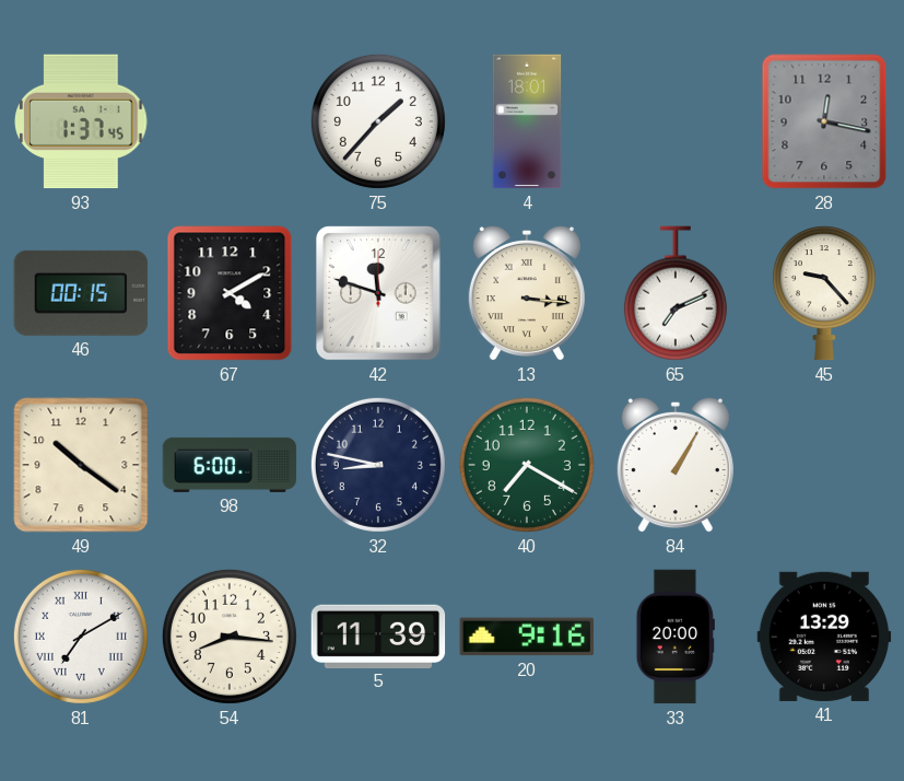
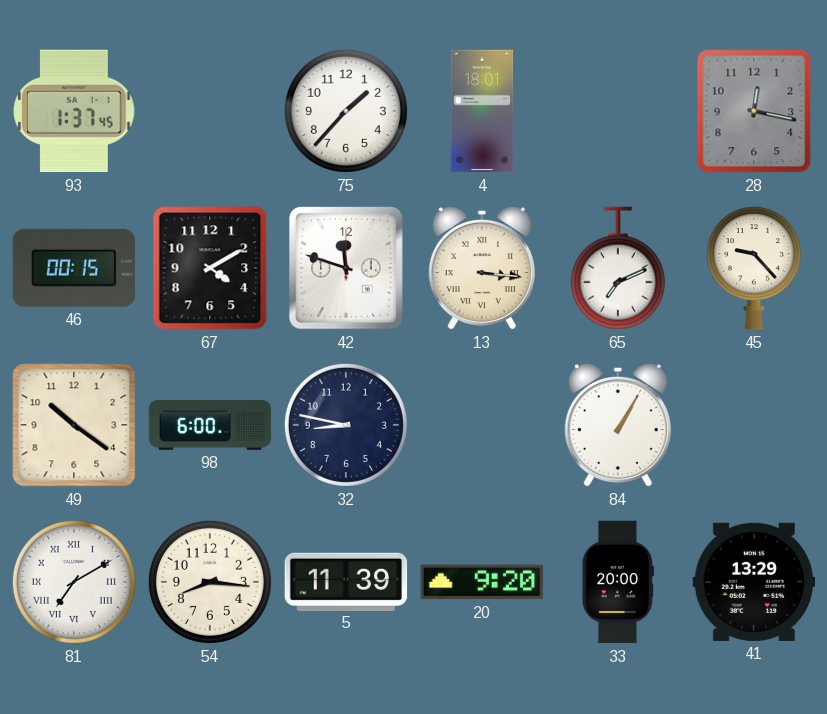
40: 7:20 -> none (527, 465)
20: 9:16 -> 9:20 (482, 582)
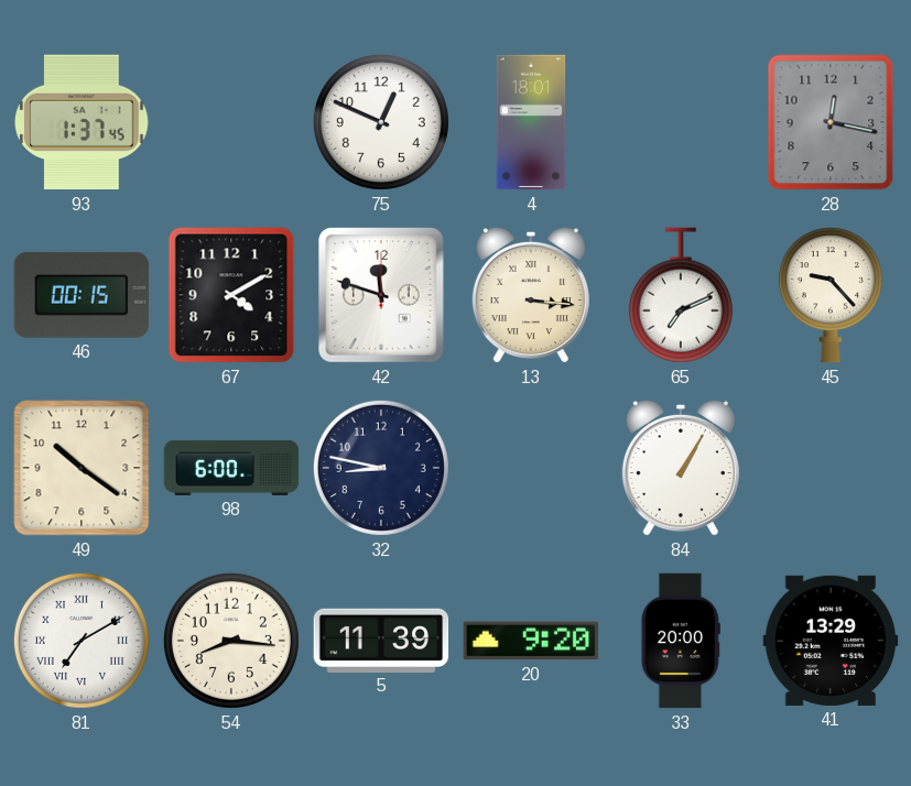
75: 1:37 -> 12:49 (381, 122)
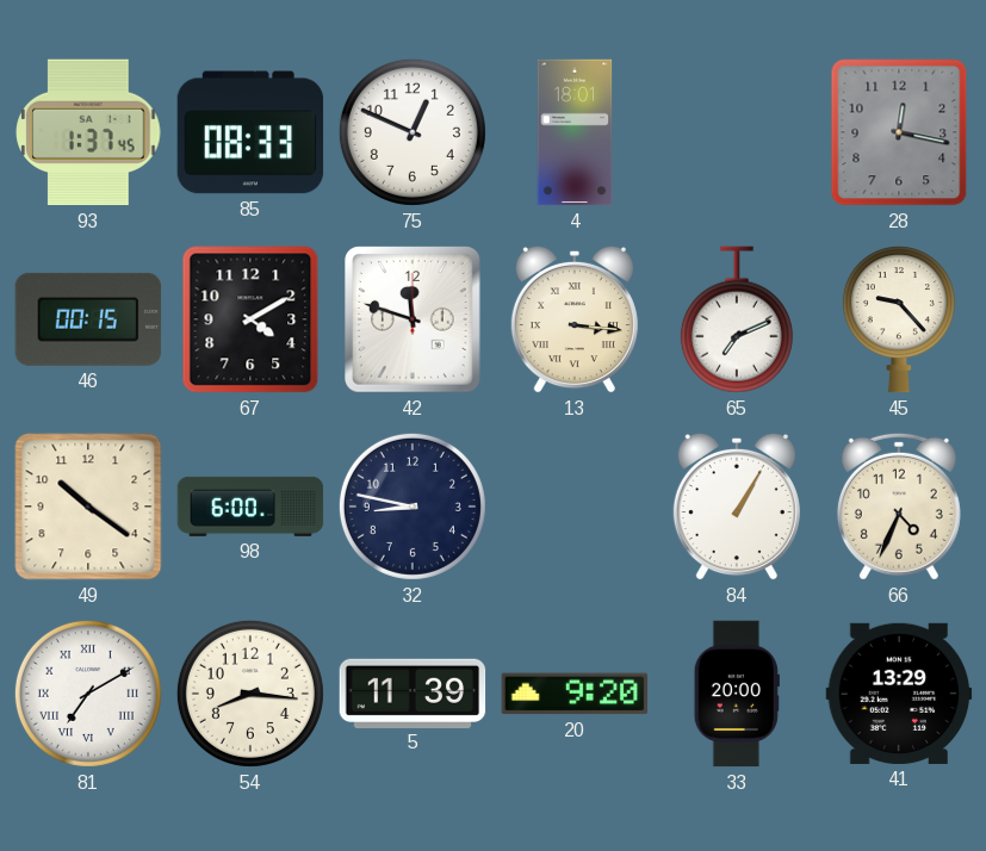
85: none -> 08:33 (250, 132)
66: none -> 4:34 (899, 507)
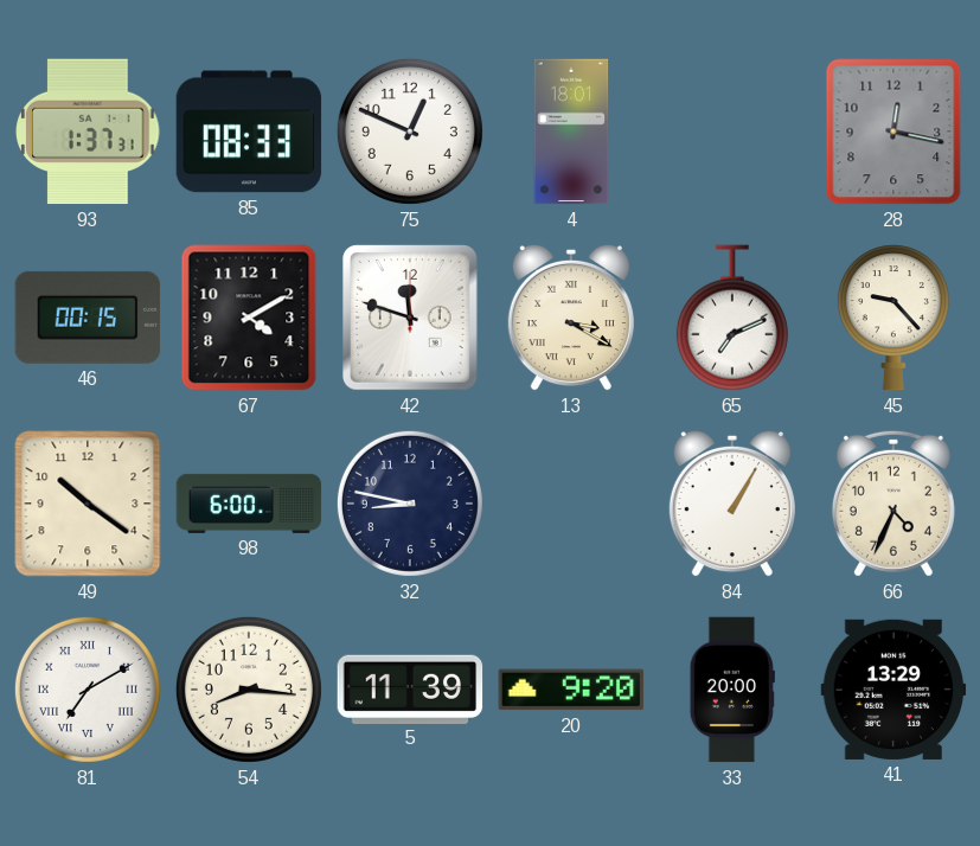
93: 1:37:45 -> 1:37:31 (88, 132)
13: 3:16 -> 3:20 (571, 318)
